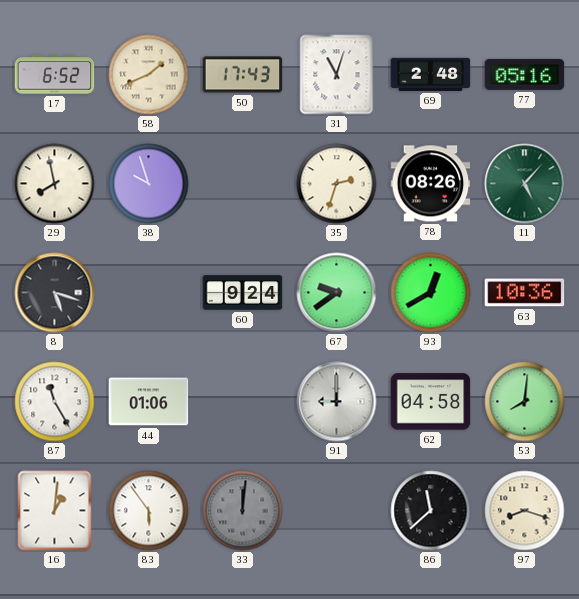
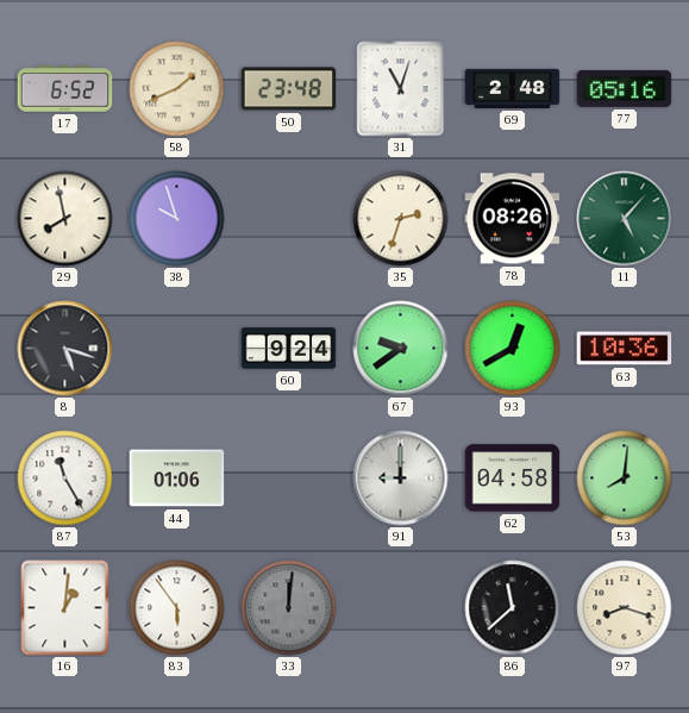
50: 17:43 -> 23:48 (289, 89)
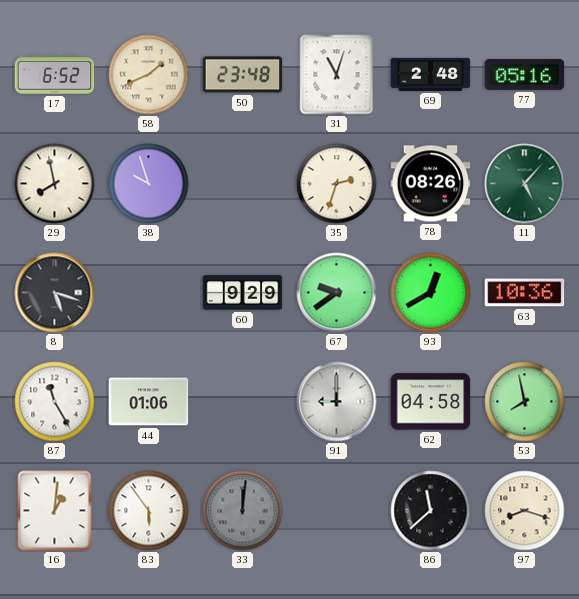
60: 9:24 -> 9:29 (243, 293)
53: 8:01 -> 7:58 (525, 402)
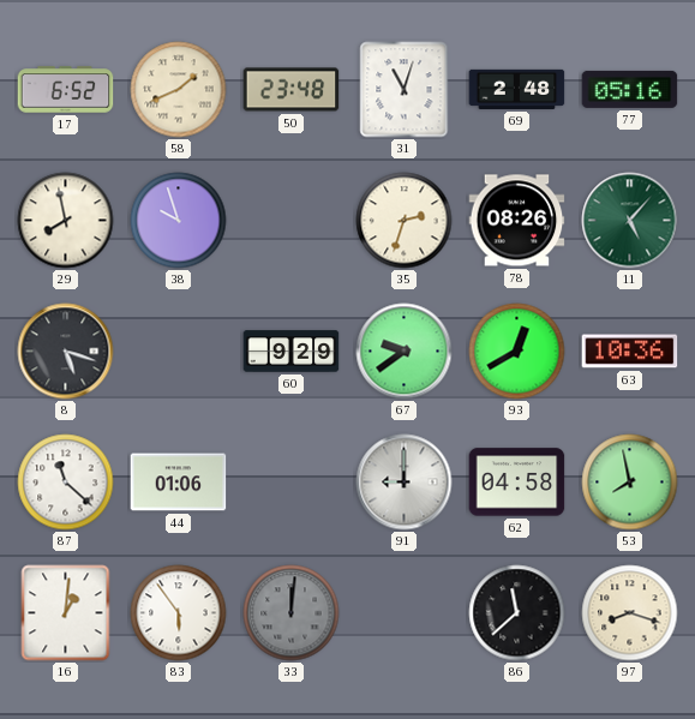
87: 11:25 -> 11:22 (66, 483)
